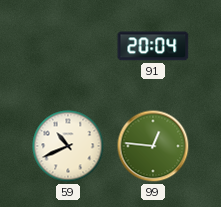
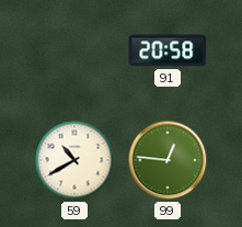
91: 20:04 -> 20:58 (168, 50)
59: 10:41 -> 10:40 (74, 160)
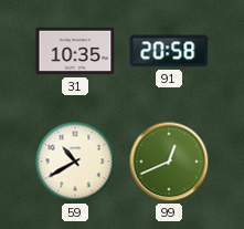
31: none -> 10:35 (75, 51)
99: 12:46 -> 12:41 (169, 162)
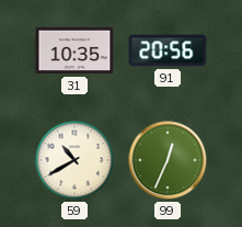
91: 20:58 -> 20:56 (168, 50)
99: 12:41 -> 12:34 (168, 160)
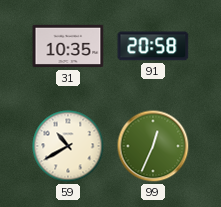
91: 20:56 -> 20:58 (153, 46)
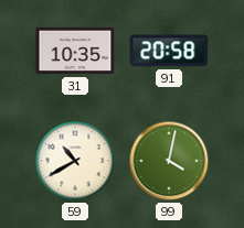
99: 12:34 -> 4:02 (169, 161)
